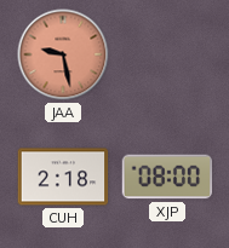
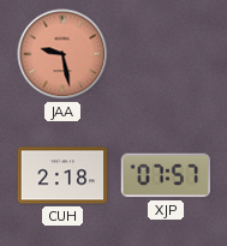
XJP: 08:00 -> 07:57 (166, 175)
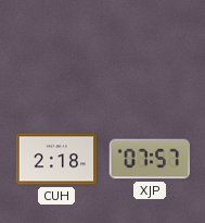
JAA: 9:28 -> none (62, 54)
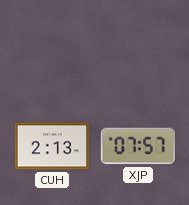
CUH: 2:18 -> 2:13 (52, 146)
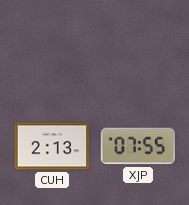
XJP: 07:57 -> 07:55 (138, 146)
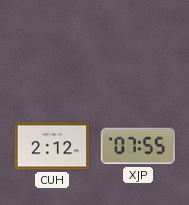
CUH: 2:13 -> 2:12 (52, 146)
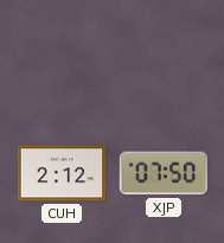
XJP: 07:55 -> 07:50 (164, 173)
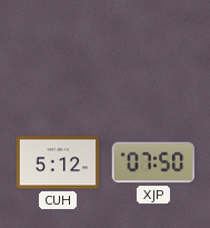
CUH: 2:12 -> 5:12 (58, 162)
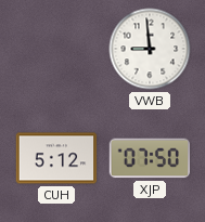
VWB: none -> 8:59 (150, 49)
